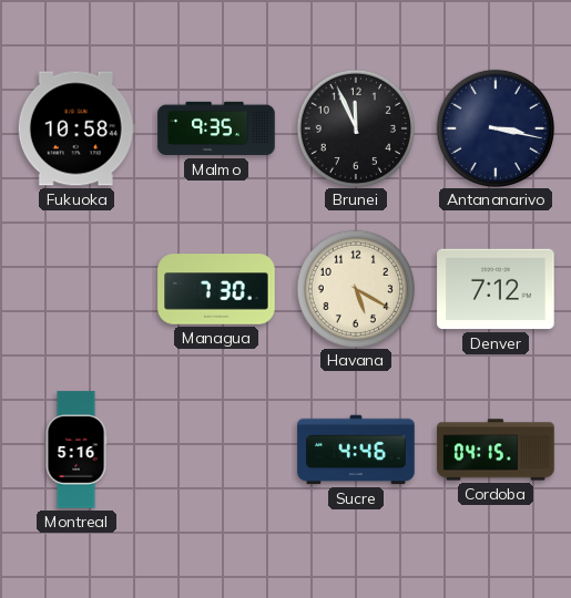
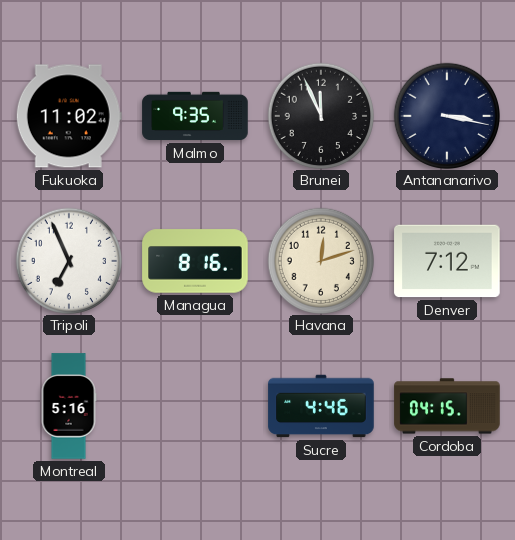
Fukuoka: 10:58 -> 11:02 (69, 116)
Tripoli: none -> 6:56 (68, 260)
Managua: 7:30 -> 8:16 (195, 261)
Havana: 5:20 -> 12:12 (320, 260)
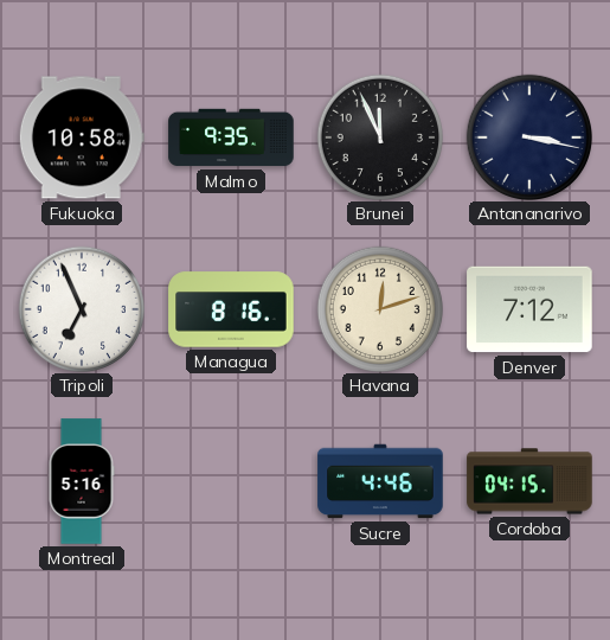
Fukuoka: 11:02 -> 10:58 (82, 137)
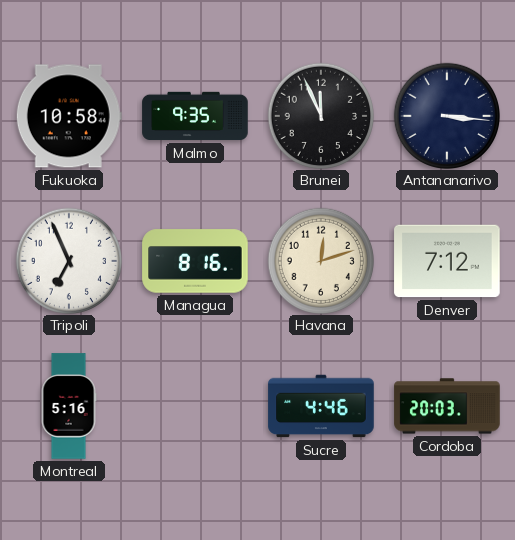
Antananarivo: 3:17 -> 3:16 (446, 115)
Cordoba: 04:15 -> 20:03 (447, 406)
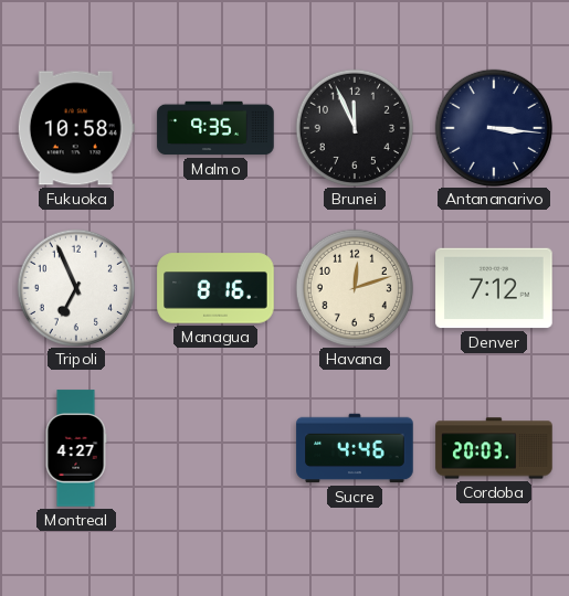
Montreal: 5:16 -> 4:27 (76, 448)
